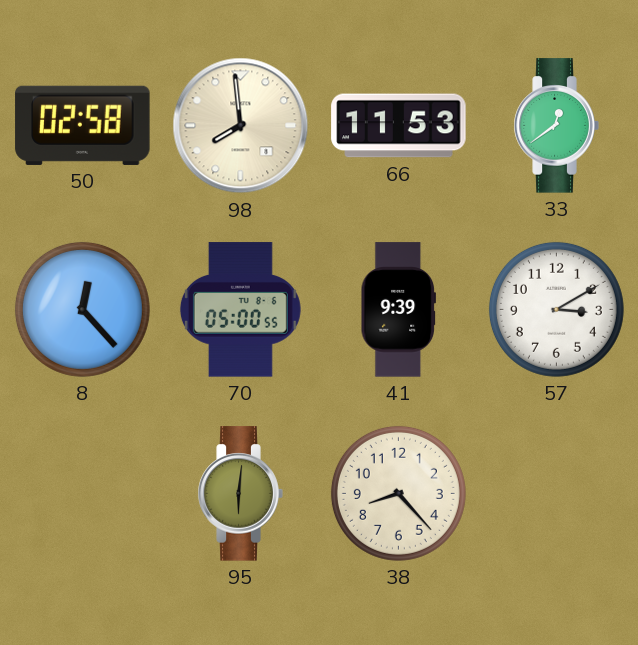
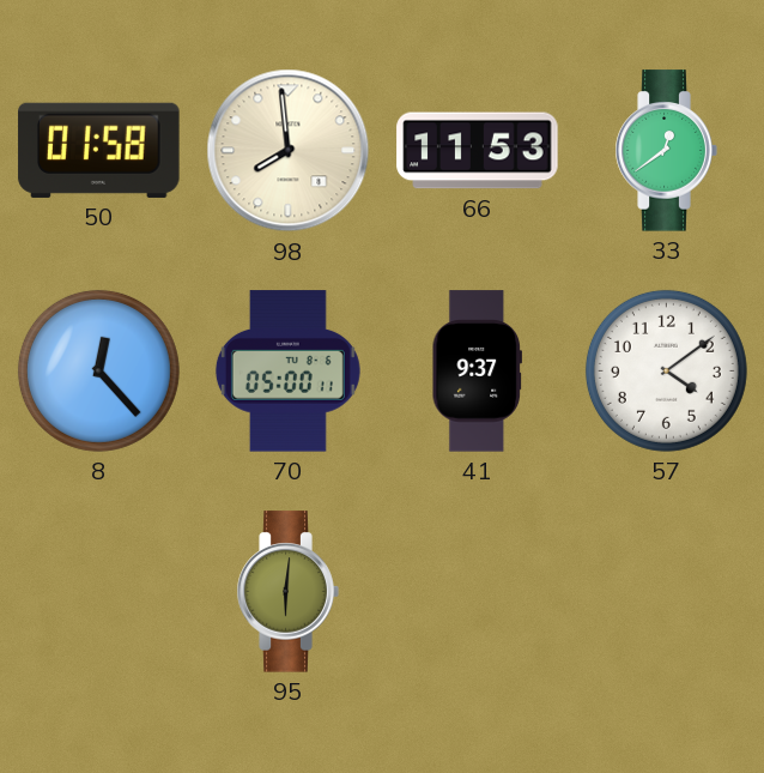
50: 02:58 -> 01:58 (99, 150)
70: 05:00:55 -> 05:00:11 (287, 372)
41: 9:39 -> 9:37 (477, 372)
57: 3:10 -> 4:09 (666, 370)
38: 8:23 -> none (398, 493)
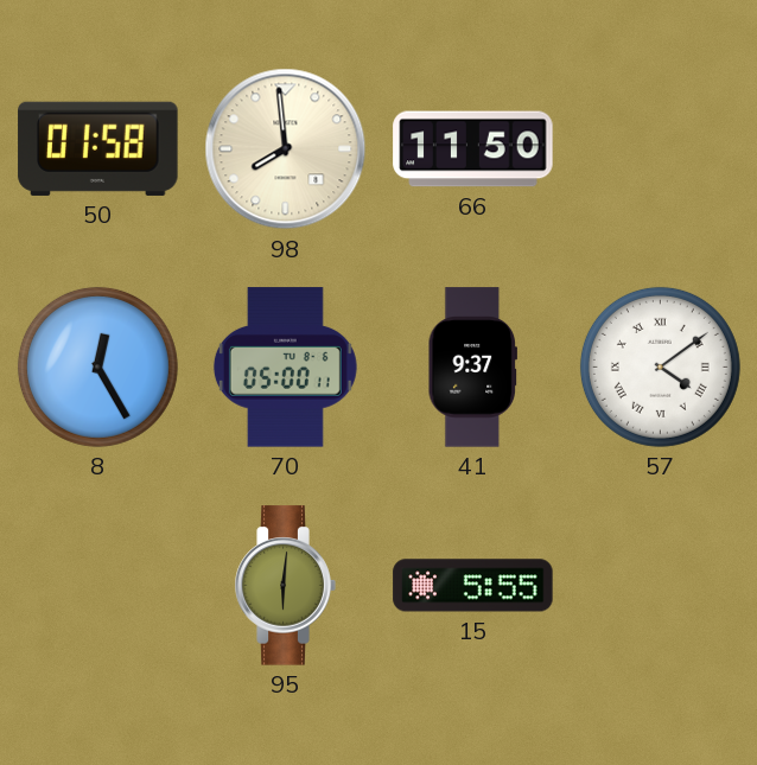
66: 11:53 -> 11:50 (473, 149)
33: 12:39 -> none (666, 151)
8: 12:23 -> 12:25 (97, 366)
57 numerals: Arabic -> Roman (660, 366)
15: none -> 5:55 (473, 586)
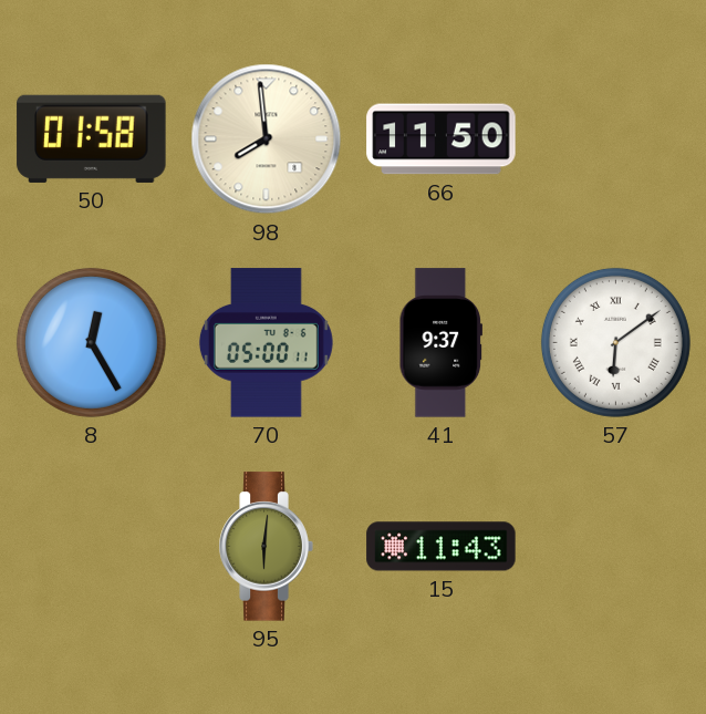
57: 4:09 -> 6:09 (615, 342)
15: 5:55 -> 11:43 (442, 547)
